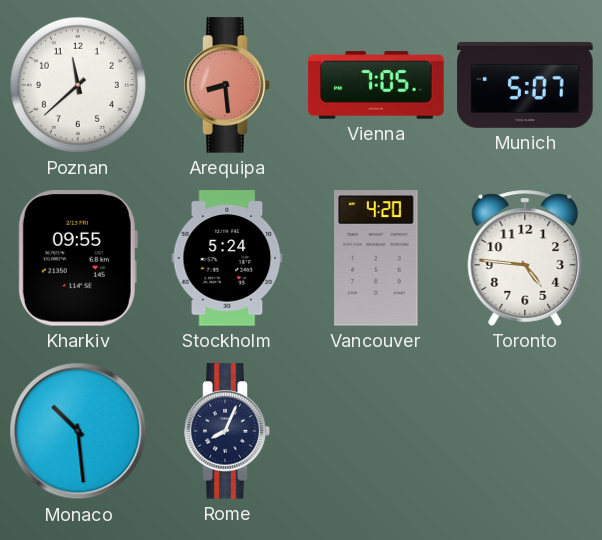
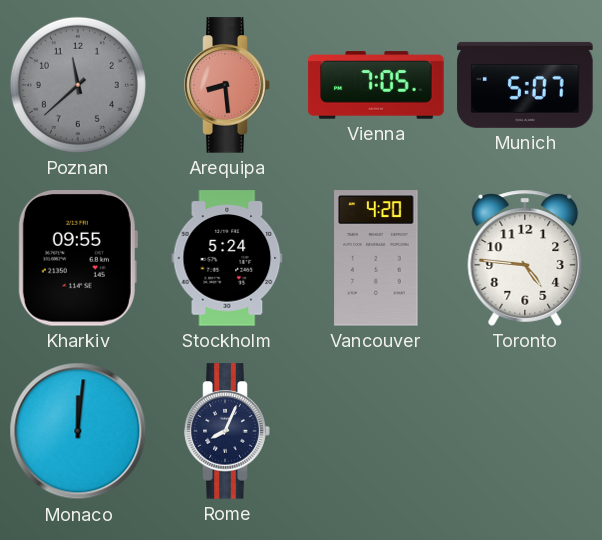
Poznan dial: white -> grey (78, 85)
Monaco: 10:29 -> 12:01 (78, 431)
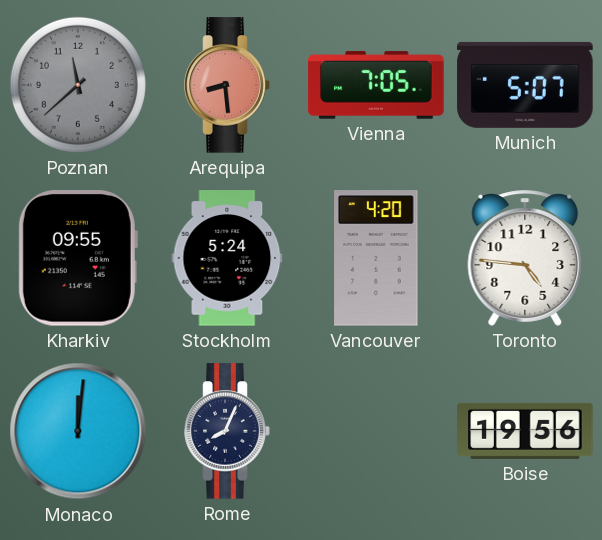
Boise: none -> 19:56 (525, 431)
